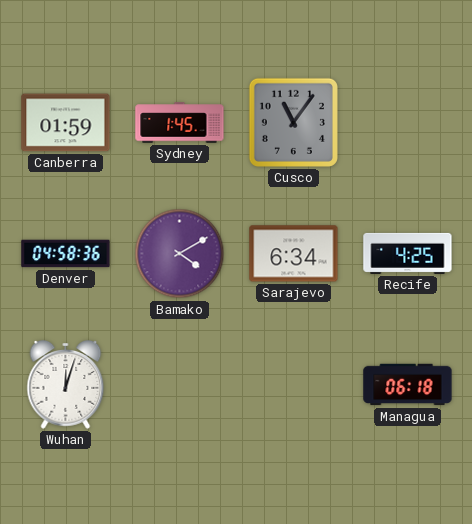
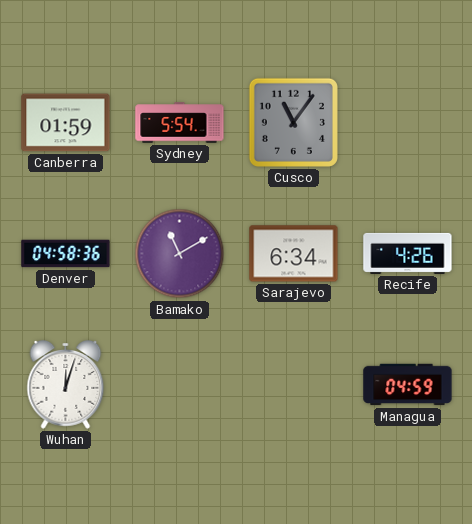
Sydney: 1:45 -> 5:54 (180, 123)
Bamako: 4:10 -> 11:10 (180, 254)
Recife: 4:25 -> 4:26 (408, 253)
Managua: 06:18 -> 04:59 (408, 385)
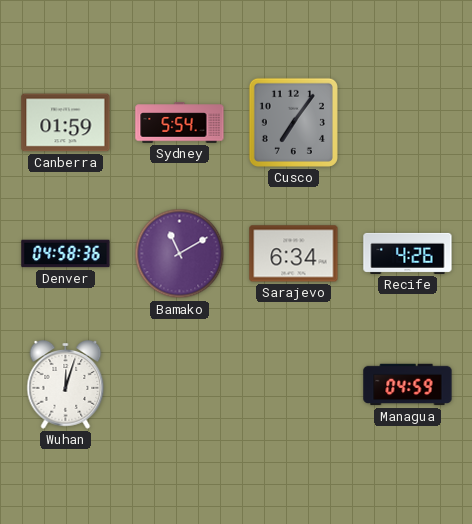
Cusco: 11:06 -> 7:06 (293, 122)
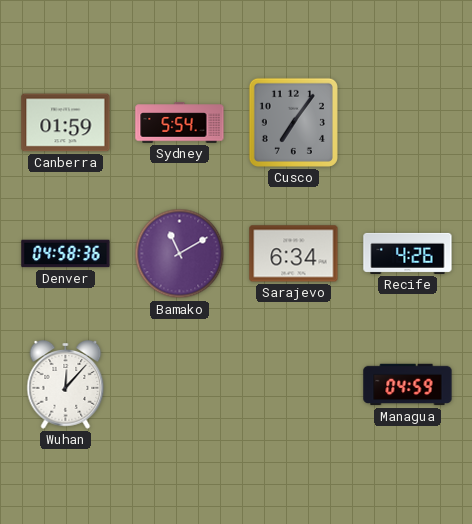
Wuhan: 12:03 -> 12:07 (66, 385)
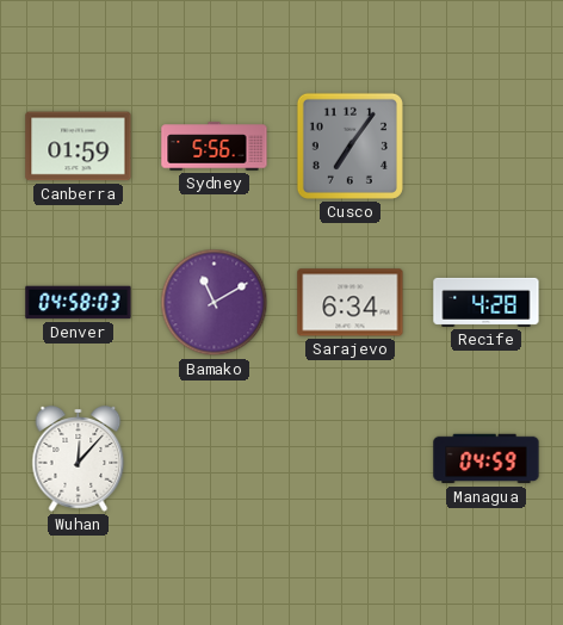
Sydney: 5:54 -> 5:56 (215, 147)
Denver: 04:58:36 -> 04:58:03 (79, 303)
Recife: 4:26 -> 4:28 (487, 302)
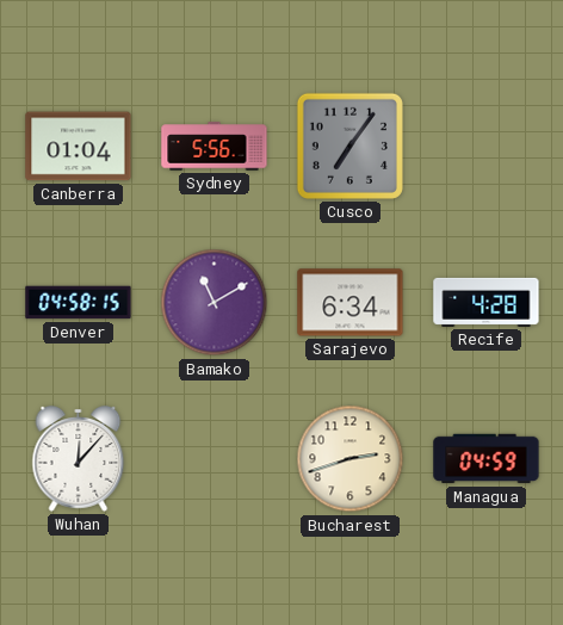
Canberra: 01:59 -> 01:04 (79, 147)
Denver: 04:58:03 -> 04:58:15 (79, 303)
Bucharest: none -> 2:42 (351, 459)
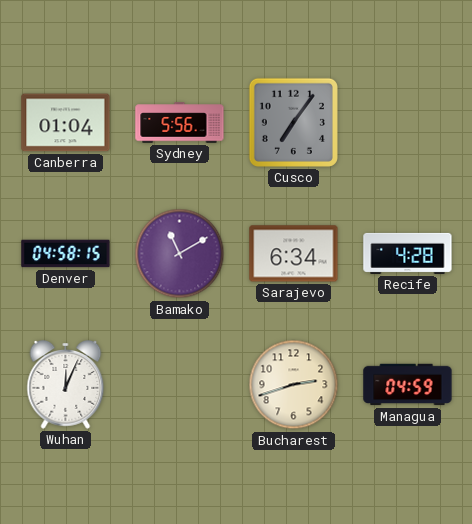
Wuhan: 12:07 -> 12:04 (66, 385)
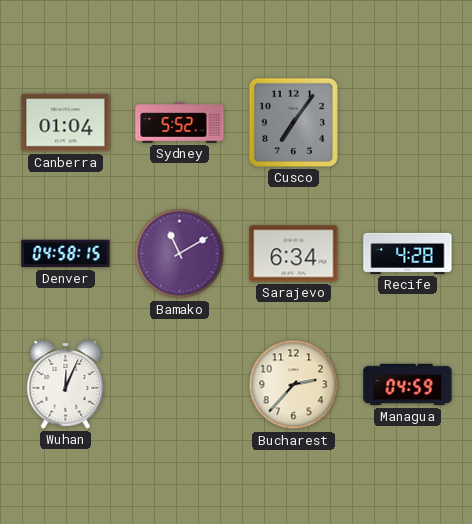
Sydney: 5:56 -> 5:52 (180, 123)
Bucharest: 2:42 -> 2:37 (294, 385)
